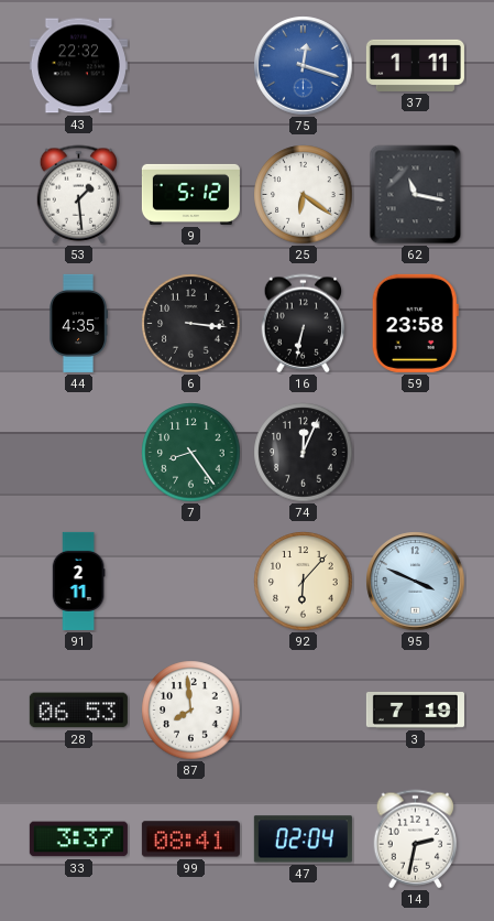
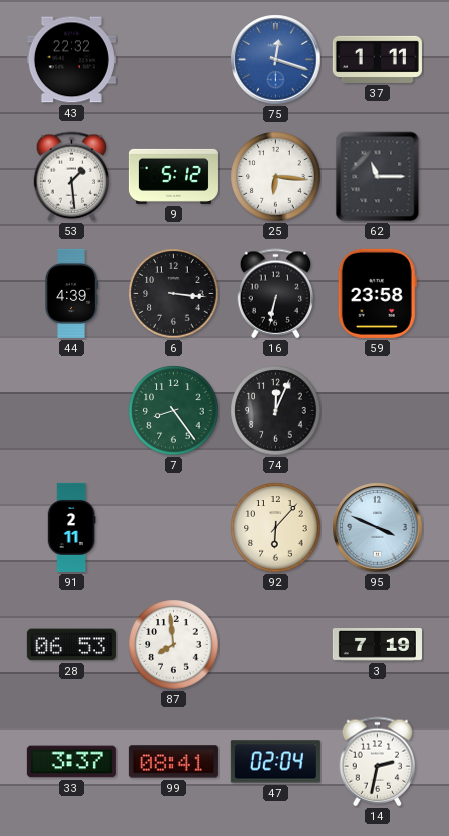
25: 6:21 -> 6:16 (276, 177)
62: 11:17 -> 11:15 (378, 177)
44: 4:35 -> 4:39 (71, 293)
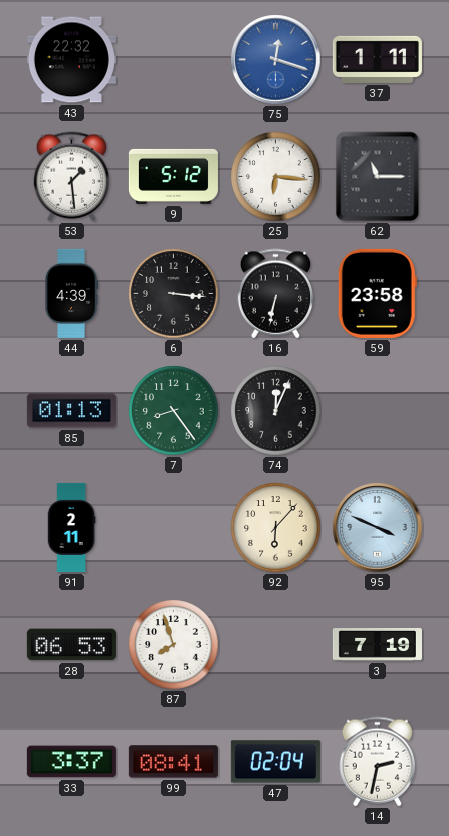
85: none -> 01:13 (71, 411)
87: 7:59 -> 7:57 (174, 645)
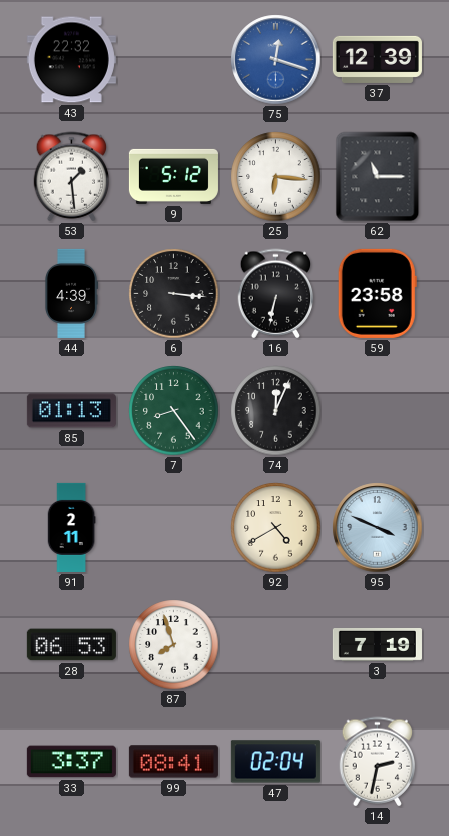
37: 1:11 -> 12:39 (377, 59)
92: 6:07 -> 4:40 (276, 528)
